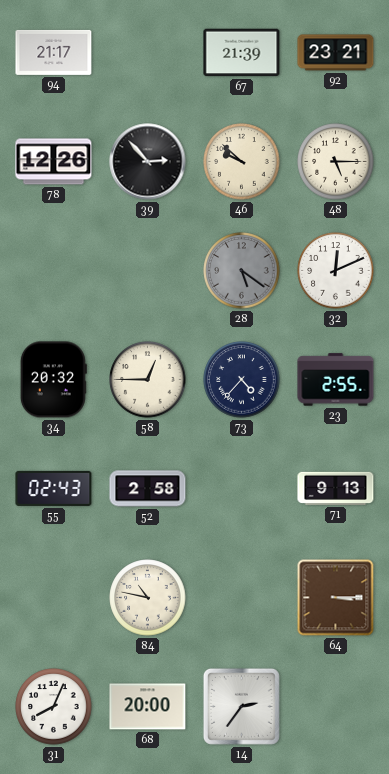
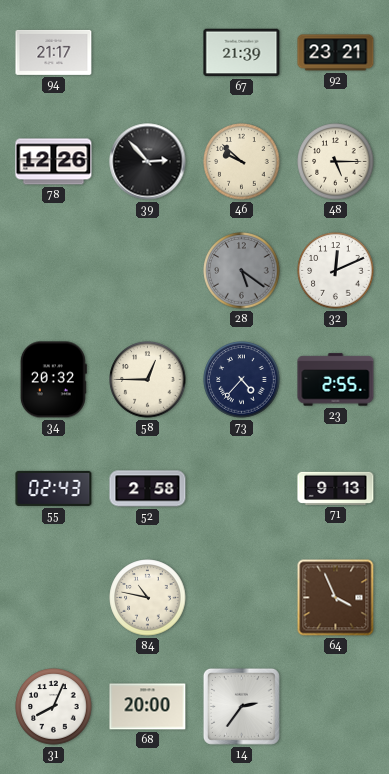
64: 3:15 -> 3:56 (336, 598)
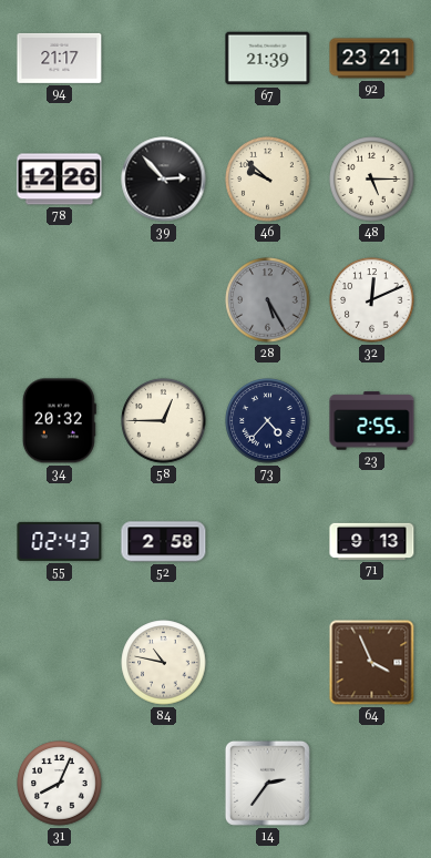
28: 5:21 -> 5:25 (268, 300)
68: 20:00 -> none (148, 707)
